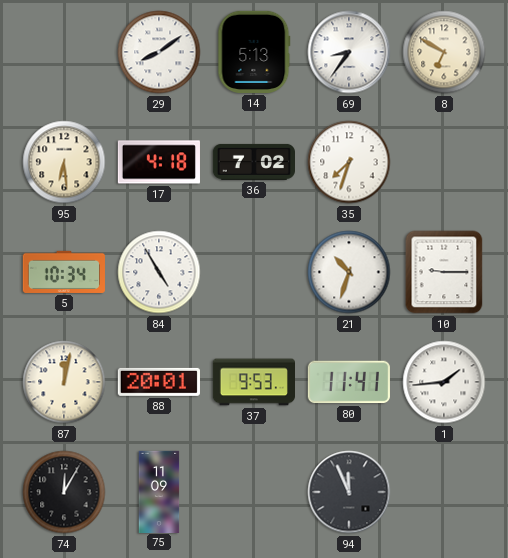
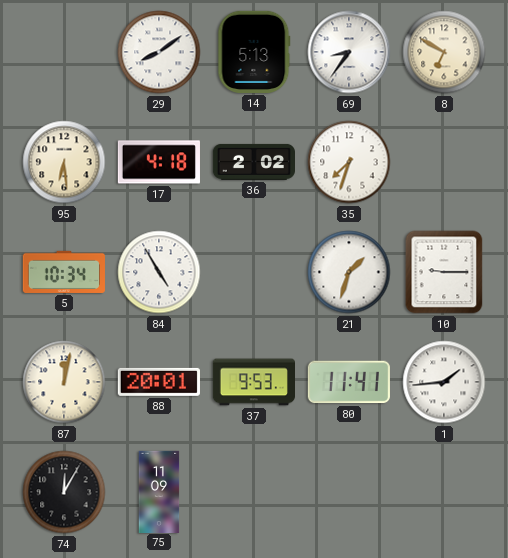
36: 7:02 -> 2:02 (253, 162)
21: 10:33 -> 1:33 (349, 272)
94: 11:56 -> none (349, 492)
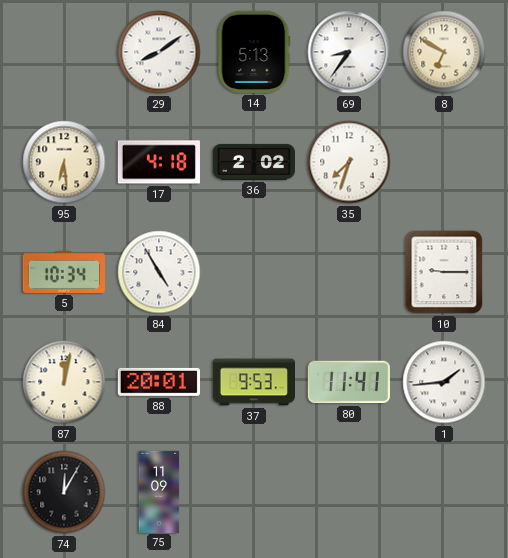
21: 1:33 -> none (349, 272)
